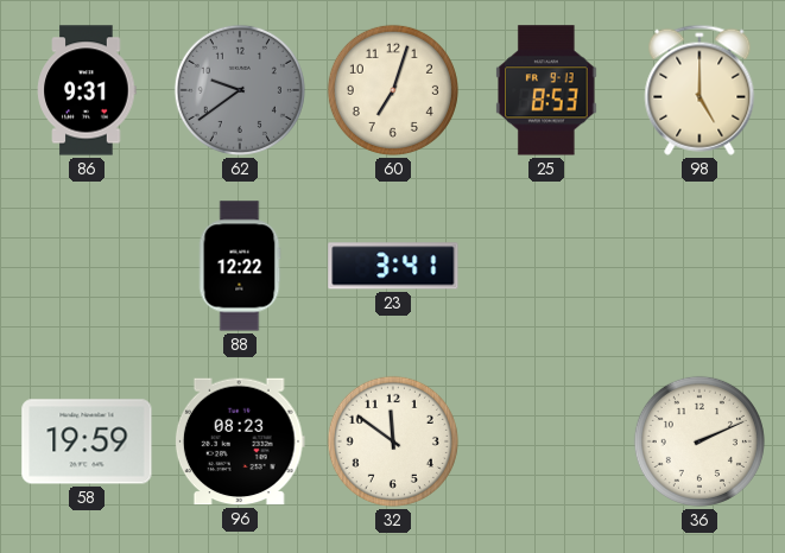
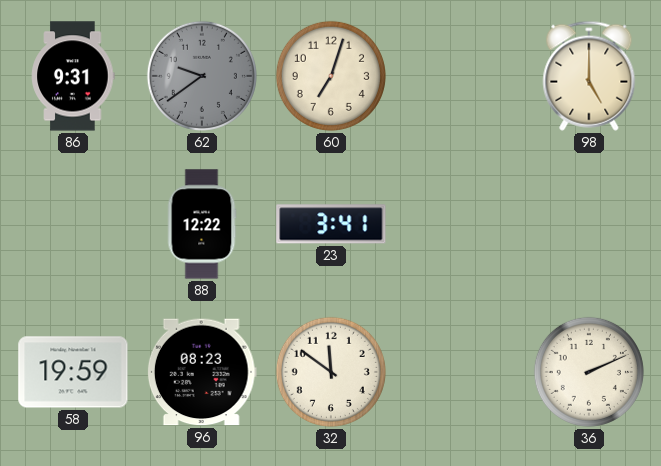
25: 8:53 -> none (546, 90)
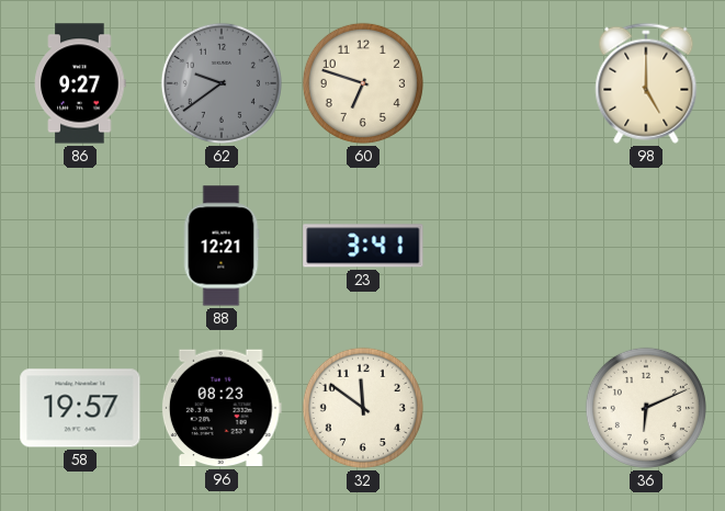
86: 9:31 -> 9:27 (80, 83)
60: 7:03 -> 6:48 (363, 83)
88: 12:22 -> 12:21 (222, 246)
58: 19:59 -> 19:57 (80, 408)
36: 2:11 -> 6:11 (646, 408)
